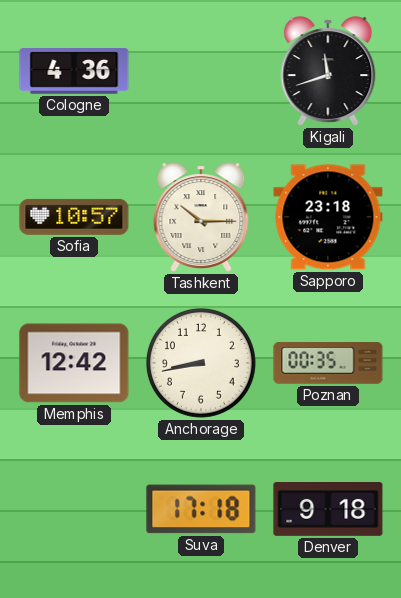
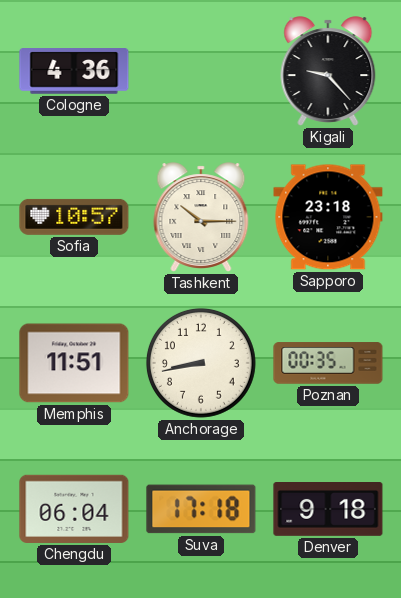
Kigali: 11:42 -> 9:23 (328, 71)
Memphis: 12:42 -> 11:51 (74, 363)
Chengdu: none -> 06:04 (74, 509)
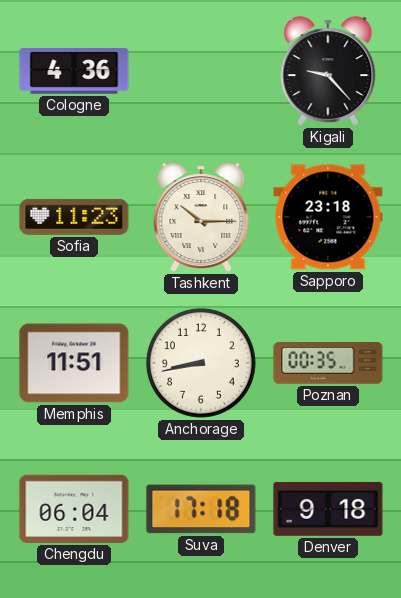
Sofia: 10:57 -> 11:23 (74, 217)
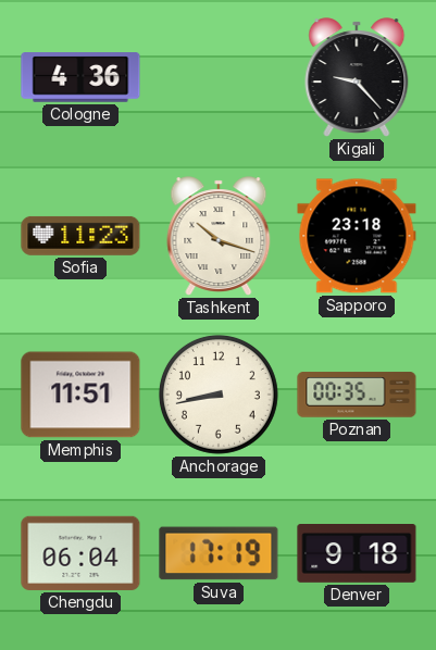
Tashkent: 10:15 -> 10:18 (219, 236)
Suva: 17:18 -> 17:19 (219, 553)
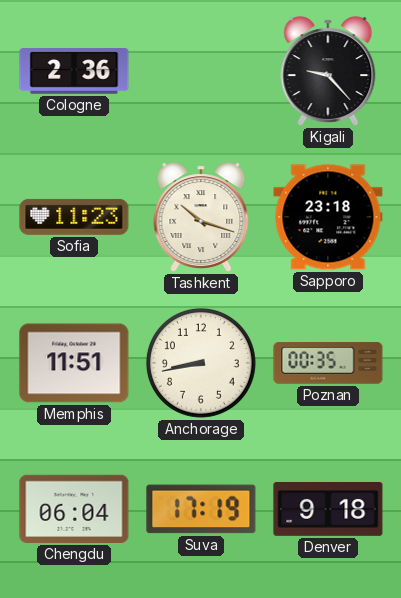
Cologne: 4:36 -> 2:36 (74, 71)
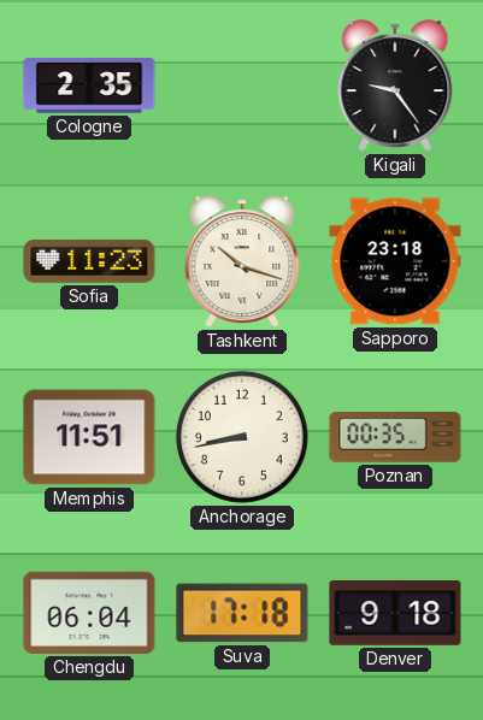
Cologne: 2:36 -> 2:35 (89, 85)
Kigali: 9:23 -> 9:24 (395, 85)
Suva: 17:19 -> 17:18 (242, 613)
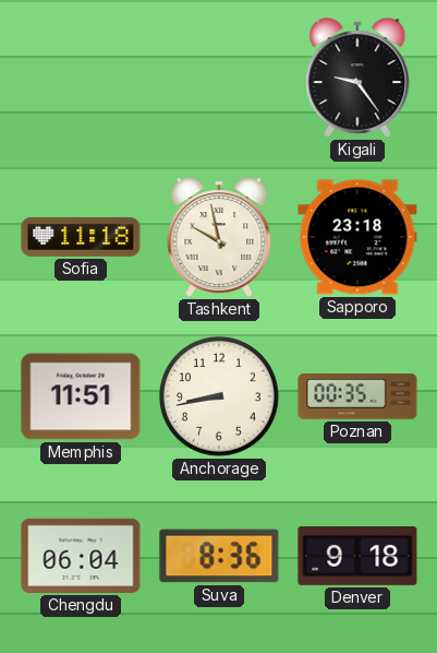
Cologne: 2:35 -> none (89, 85)
Sofia: 11:23 -> 11:18 (81, 237)
Tashkent: 10:18 -> 9:58 (219, 237)
Suva: 17:18 -> 8:36 (219, 556)
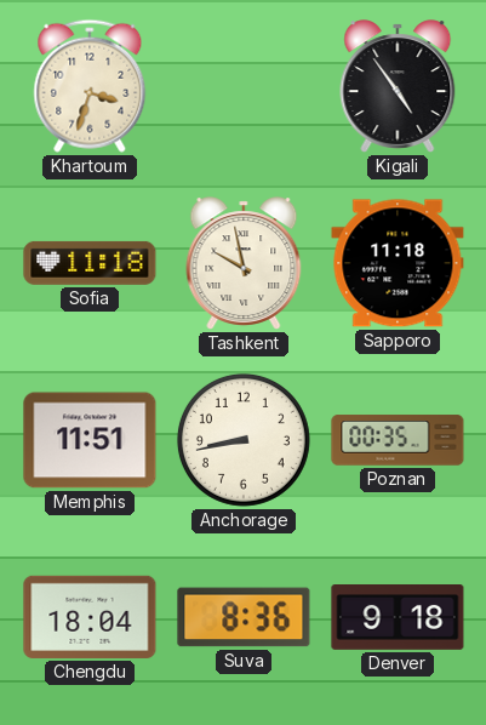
Khartoum: none -> 3:33 (90, 86)
Kigali: 9:24 -> 4:54 (398, 86)
Sapporo: 23:18 -> 11:18 (398, 263)
Chengdu: 06:04 -> 18:04 (90, 617)
